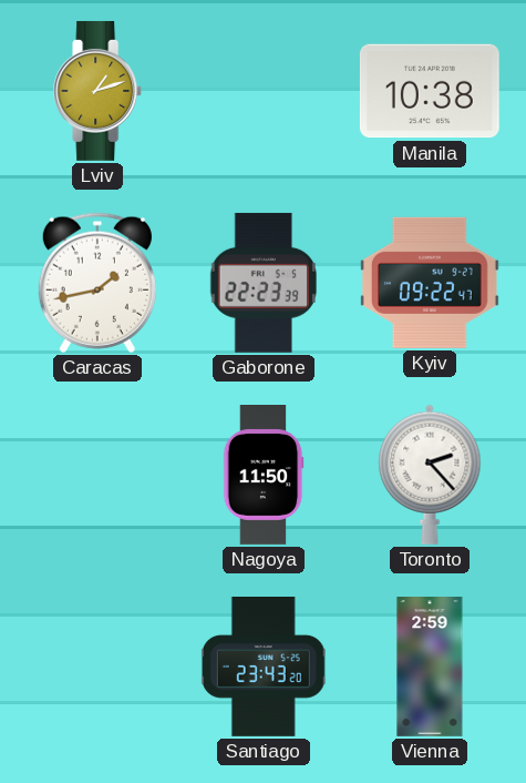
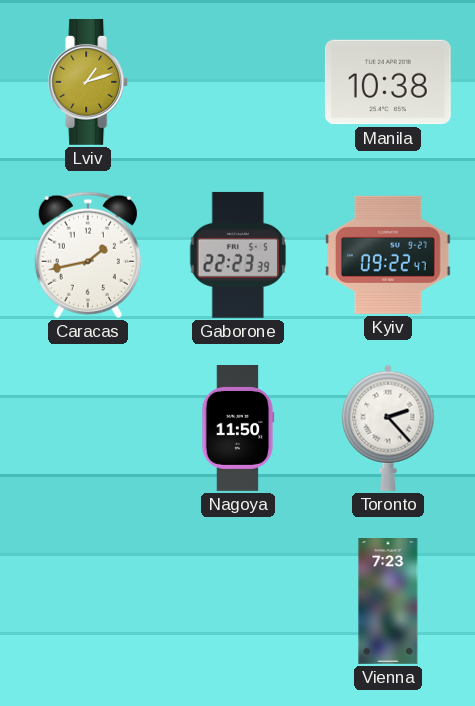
Santiago: 23:43 -> none (264, 668)
Vienna: 2:59 -> 7:23 (388, 602)
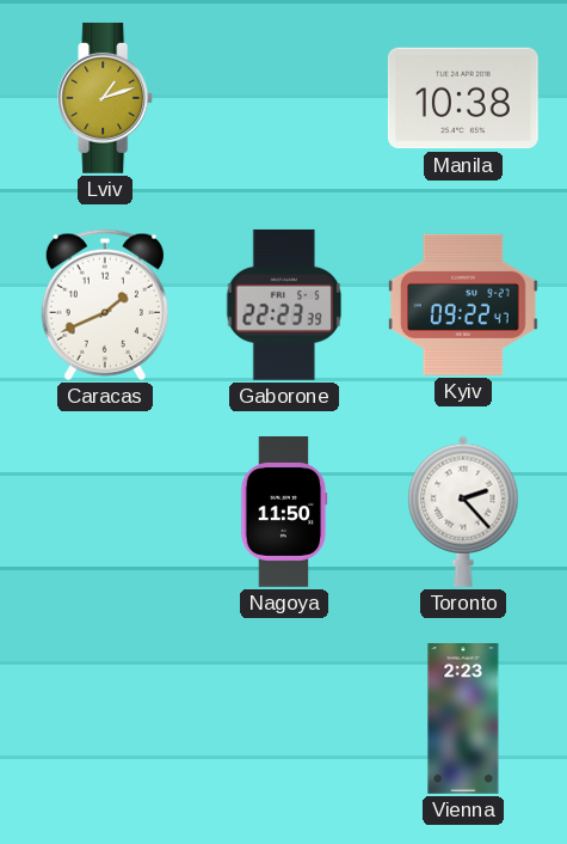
Caracas: 1:43 -> 1:41 (105, 305)
Vienna: 7:23 -> 2:23 (463, 720)
